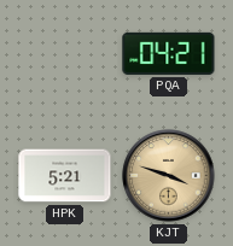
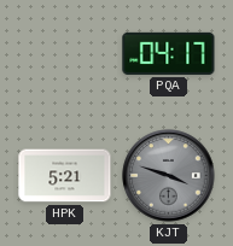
PQA: 04:21 -> 04:17 (169, 53)
KJT dial: champagne -> grey (169, 176)
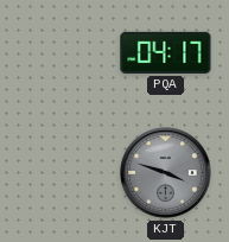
HPK: 5:21 -> none (65, 176)
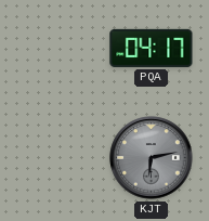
KJT: 3:48 -> 6:13 (152, 158)
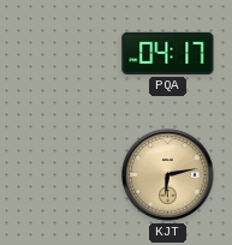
KJT dial: grey -> champagne (168, 175)
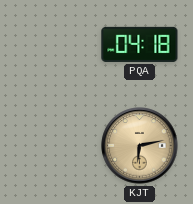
PQA: 04:17 -> 04:18 (140, 44)
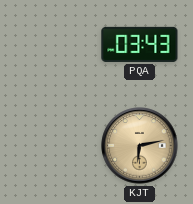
PQA: 04:18 -> 03:43 (140, 44)
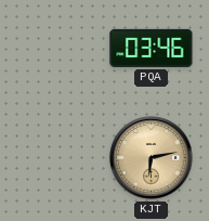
PQA: 03:43 -> 03:46 (152, 48)
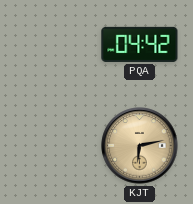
PQA: 03:46 -> 04:42 (140, 44)
